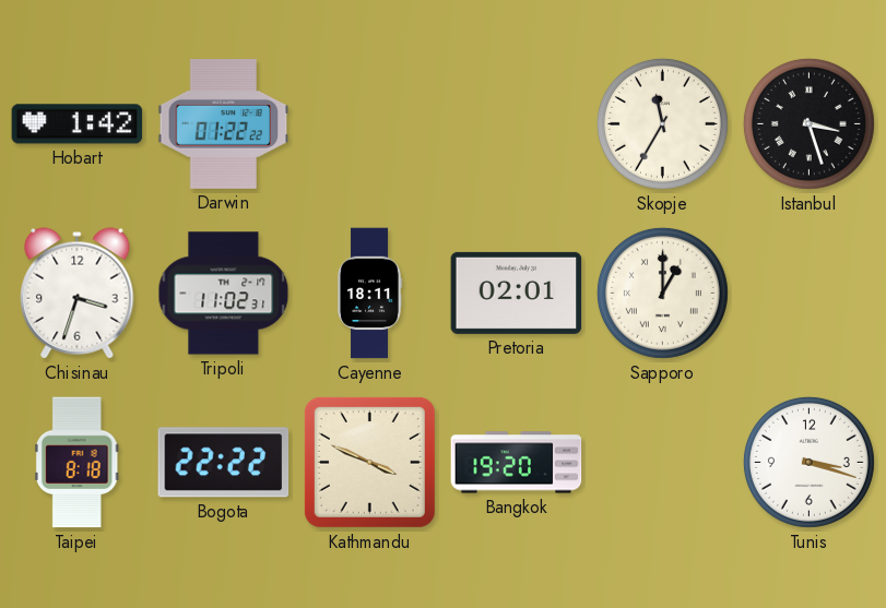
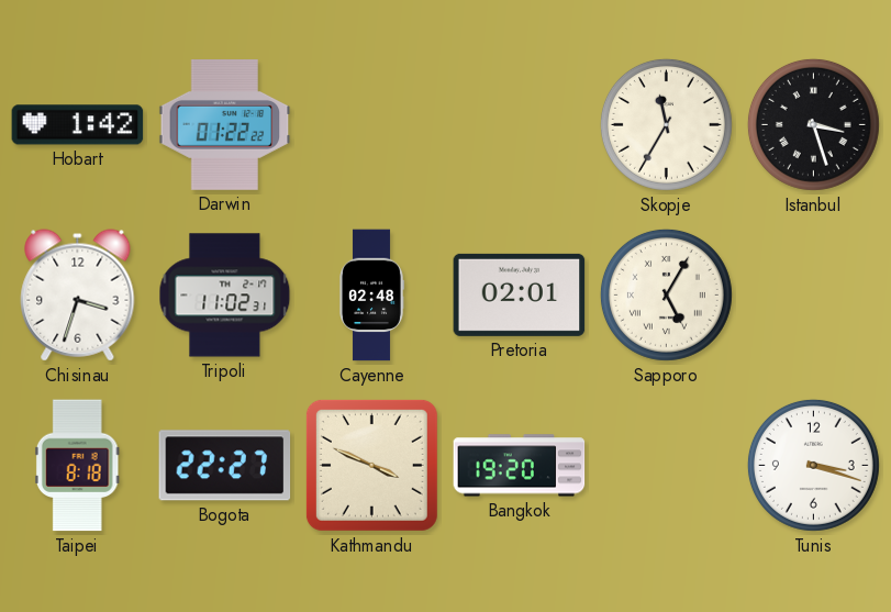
Cayenne: 18:11 -> 02:48 (371, 296)
Sapporo: 1:00 -> 5:05 (666, 294)
Bogota: 22:22 -> 22:27 (225, 466)
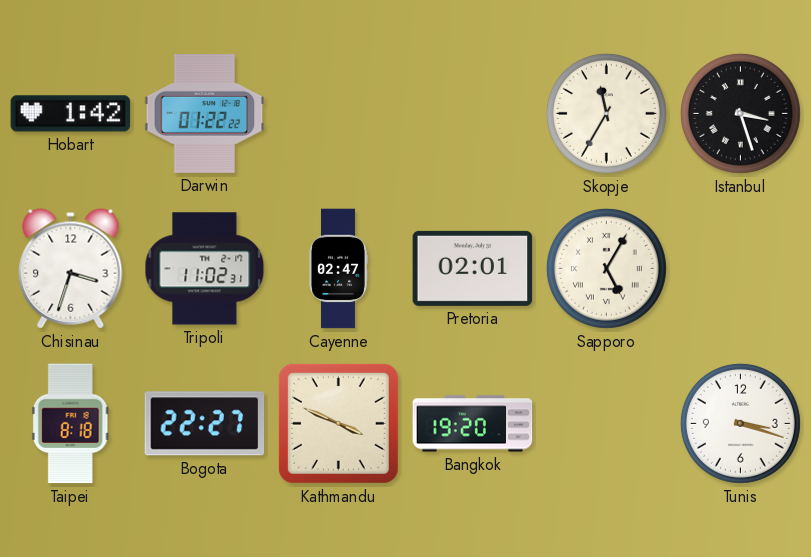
Cayenne: 02:48 -> 02:47 (338, 269)
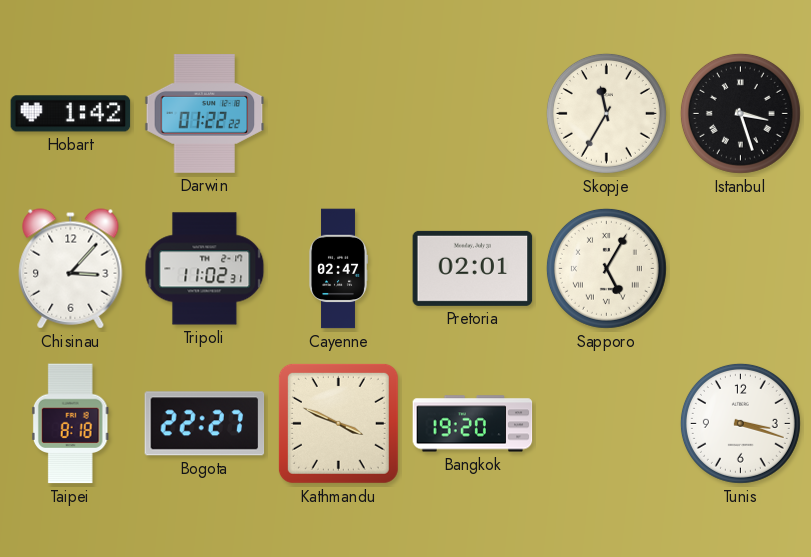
Chisinau: 3:33 -> 3:07 (71, 269)
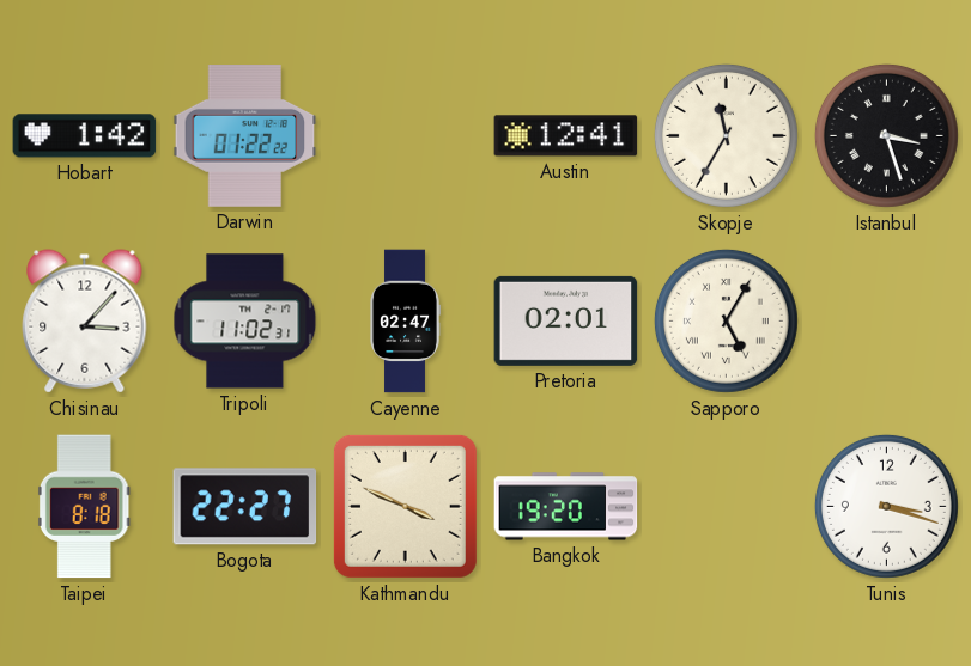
Austin: none -> 12:41 (566, 136)
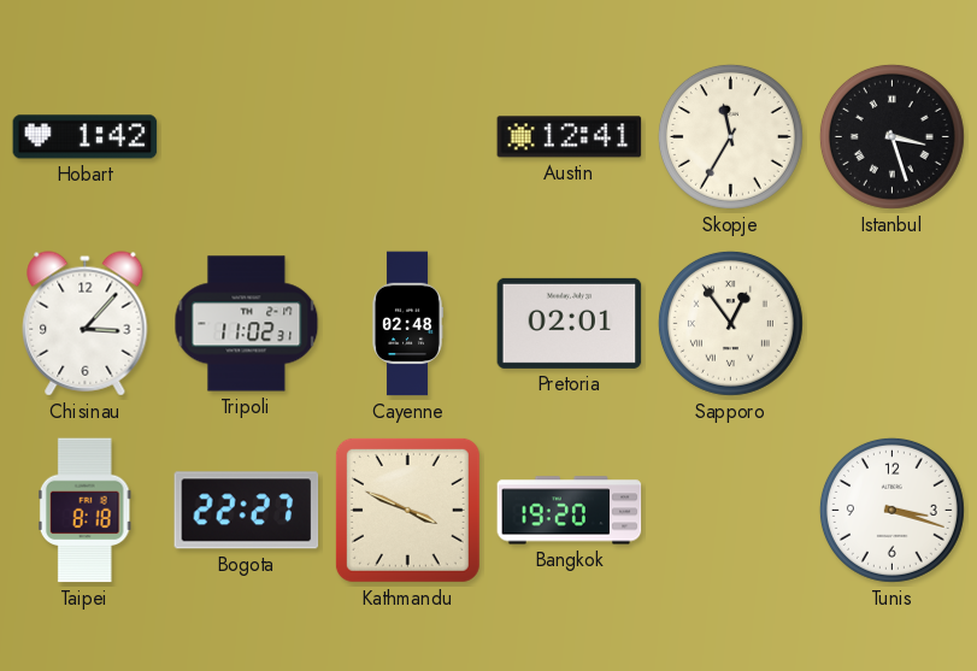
Darwin: 01:22 -> none (245, 136)
Cayenne: 02:47 -> 02:48 (407, 324)
Sapporo: 5:05 -> 12:54 (730, 323)
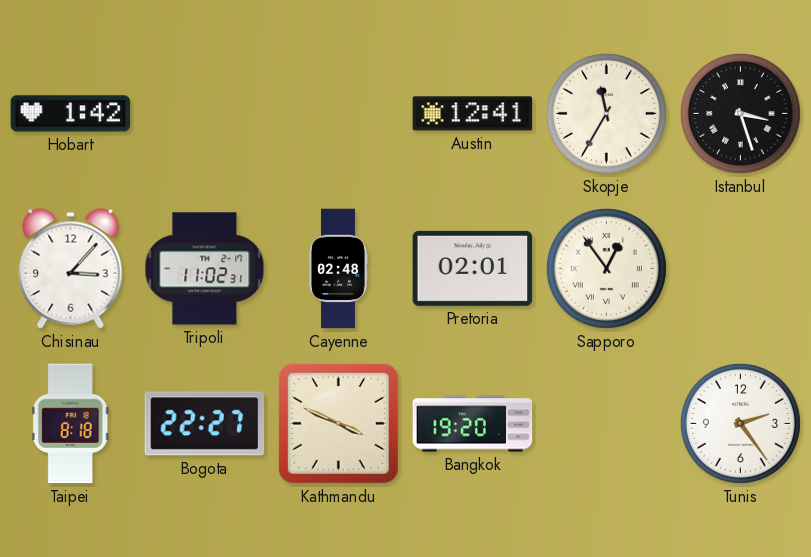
Tunis: 3:18 -> 2:24 (740, 423)
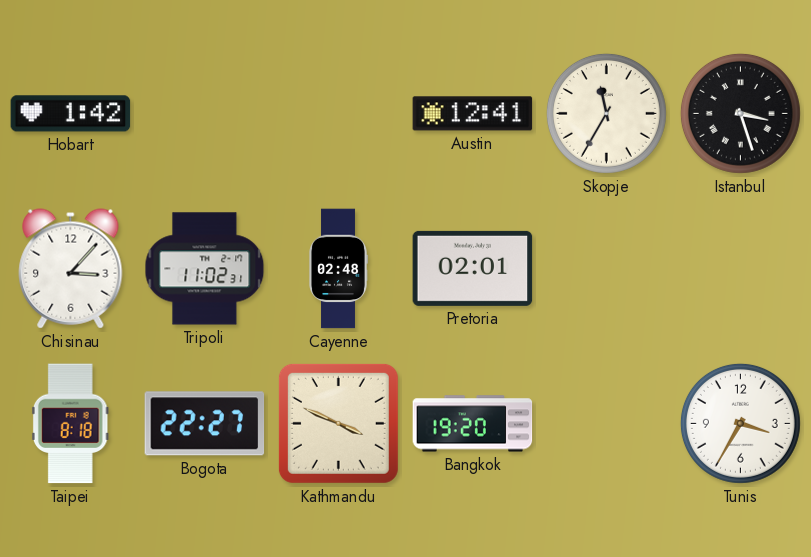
Sapporo: 12:54 -> none (606, 268)
Tunis: 2:24 -> 3:35 (740, 423)
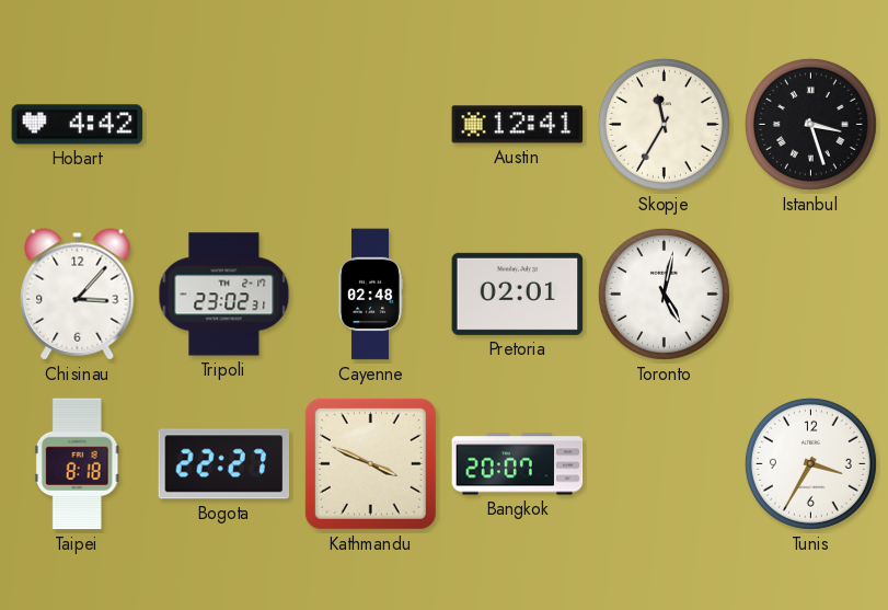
Hobart: 1:42 -> 4:42 (78, 125)
Tripoli: 11:02 -> 23:02 (224, 295)
Toronto: none -> 5:02 (664, 294)
Bangkok: 19:20 -> 20:07 (518, 464)
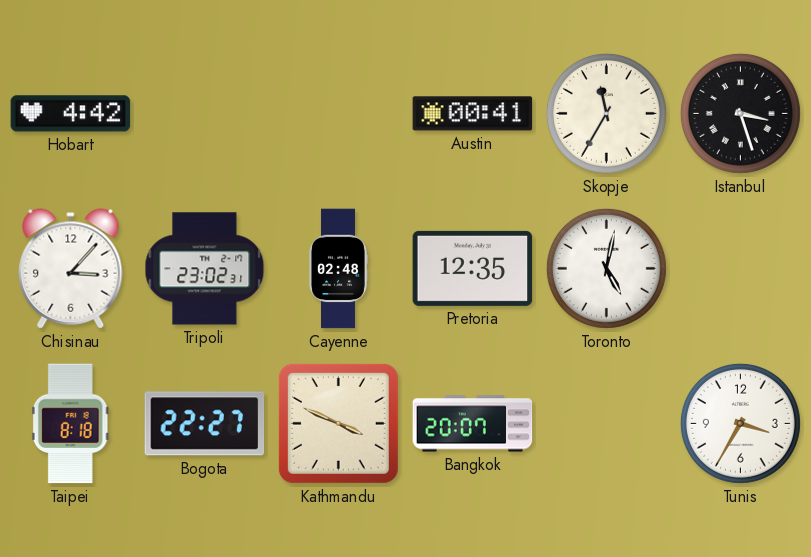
Austin: 12:41 -> 00:41 (473, 114)
Pretoria: 02:01 -> 12:35 (473, 268)
